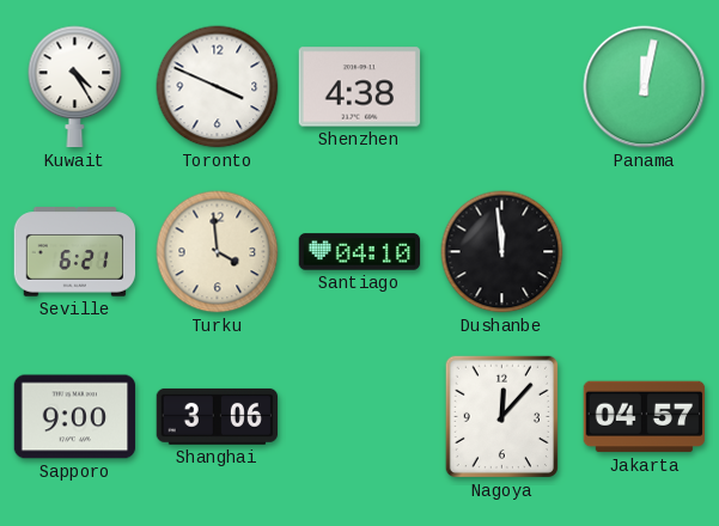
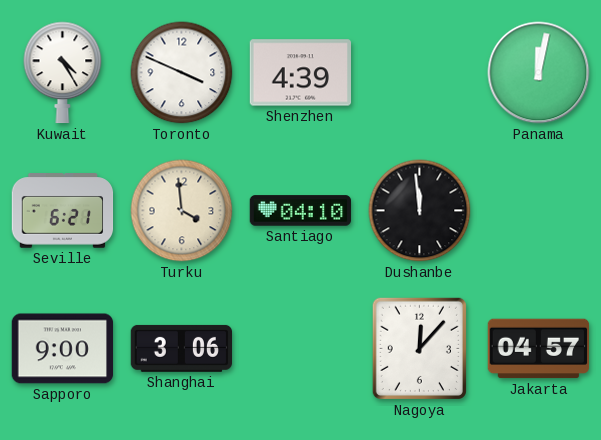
Shenzhen: 4:38 -> 4:39 (301, 73)
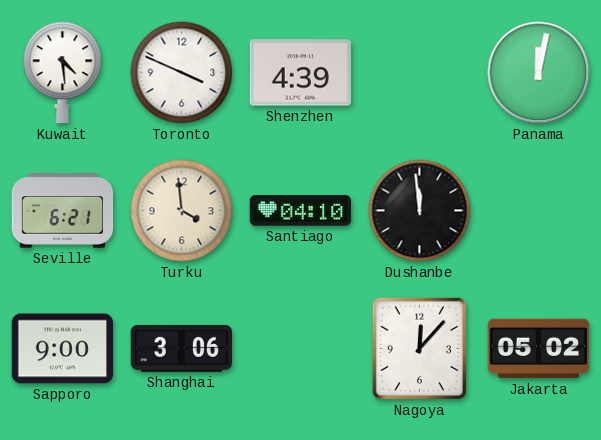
Kuwait: 4:25 -> 4:29 (63, 73)
Jakarta: 04:57 -> 05:02 (539, 349)
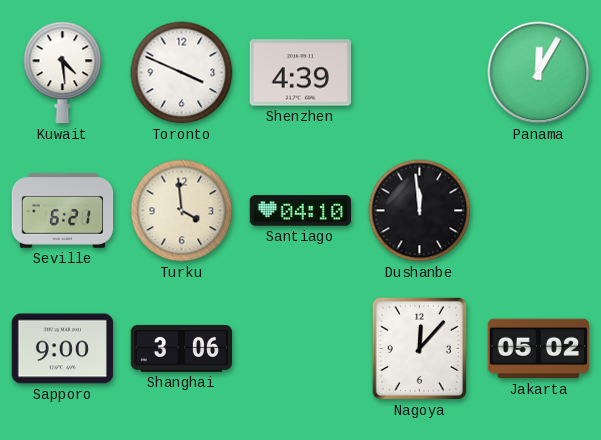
Panama: 12:02 -> 12:05 (539, 73)
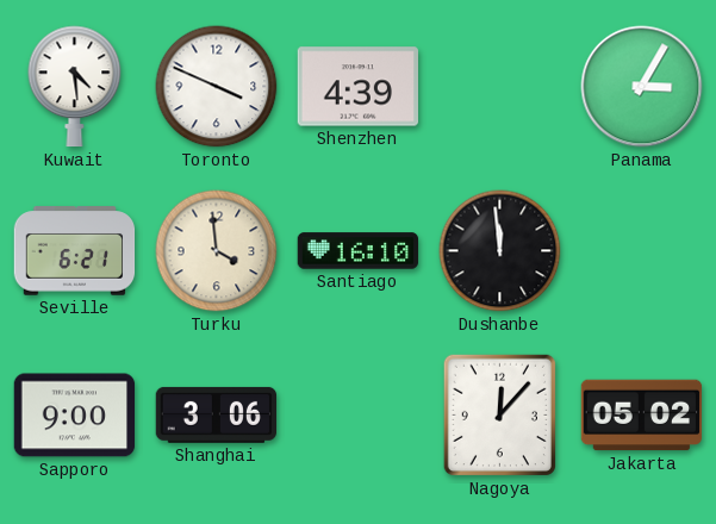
Panama: 12:05 -> 3:05 (642, 87)
Santiago: 04:10 -> 16:10 (359, 251)
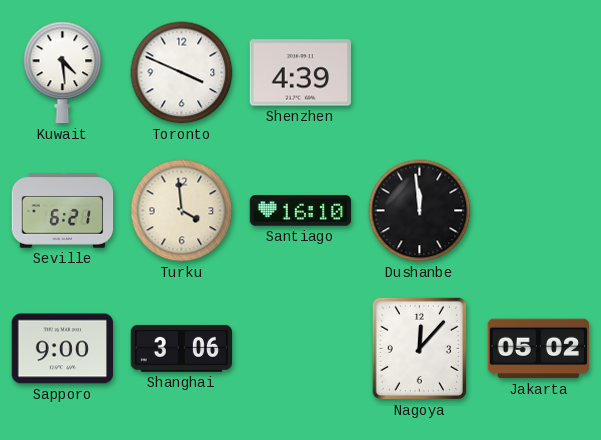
Panama: 3:05 -> none (642, 87)
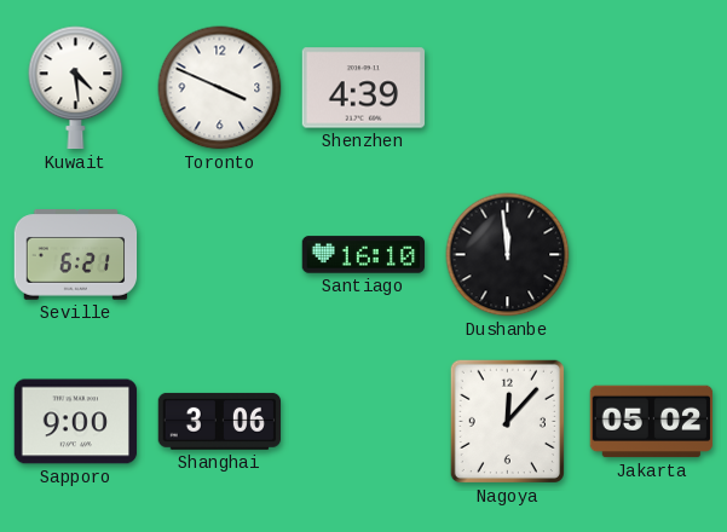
Turku: 3:59 -> none (182, 211)
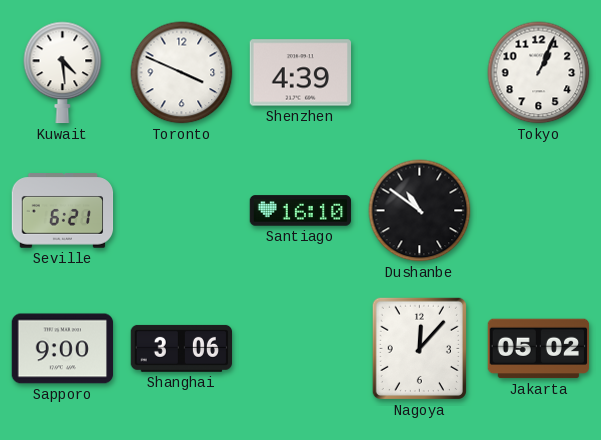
Tokyo: none -> 1:04 (539, 73)
Dushanbe: 11:59 -> 10:51 (420, 211)
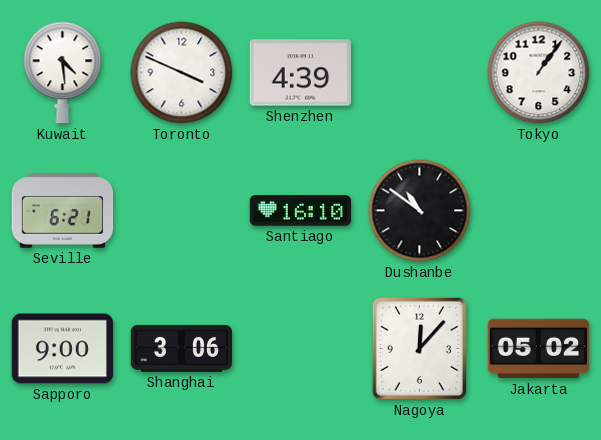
Tokyo: 1:04 -> 1:06 (539, 73)
